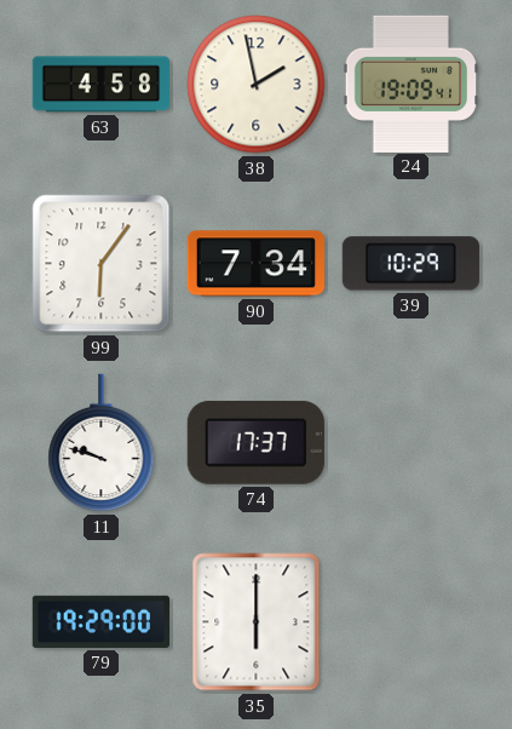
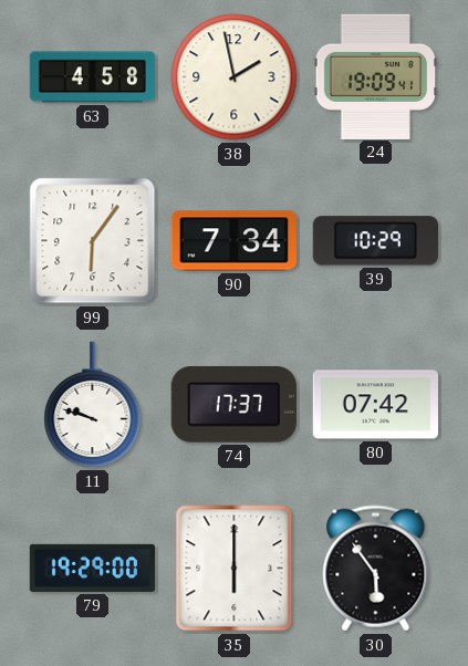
80: none -> 07:42 (375, 405)
30: none -> 5:54 (376, 569)
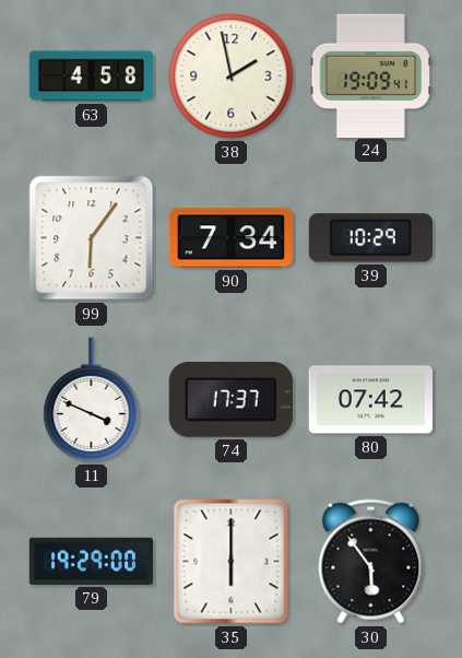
11: 9:48 -> 3:49 (92, 400)
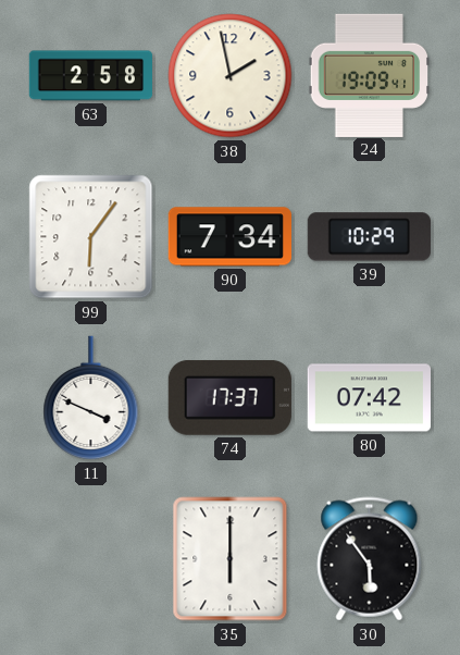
63: 4:58 -> 2:58 (90, 76)
79: 19:29 -> none (91, 561)
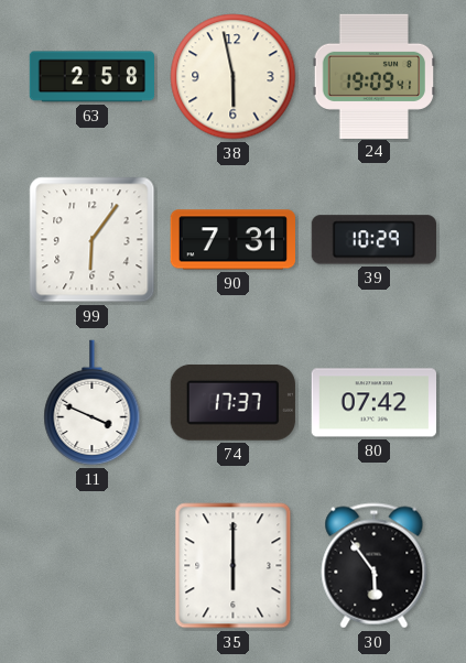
38: 1:58 -> 5:58 (234, 77)
90: 7:34 -> 7:31 (232, 240)
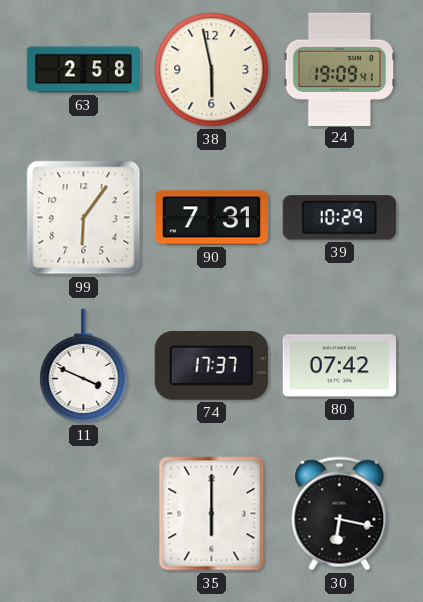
30: 5:54 -> 6:17 (340, 514)
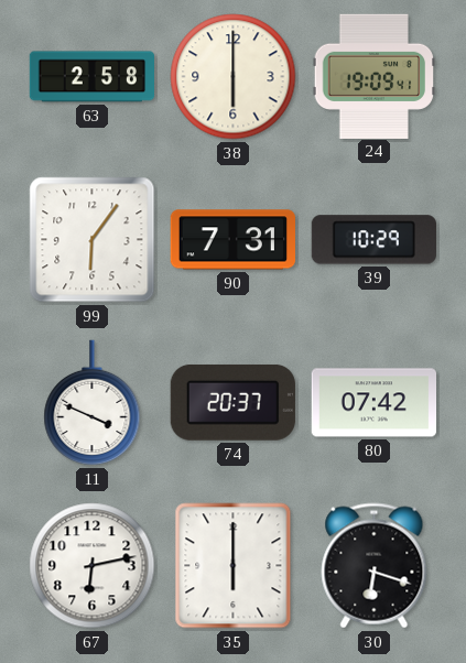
38: 5:58 -> 6:00 (234, 77)
74: 17:37 -> 20:37 (232, 402)
67: none -> 6:13 (93, 566)
30: 6:17 -> 6:18 (375, 566)
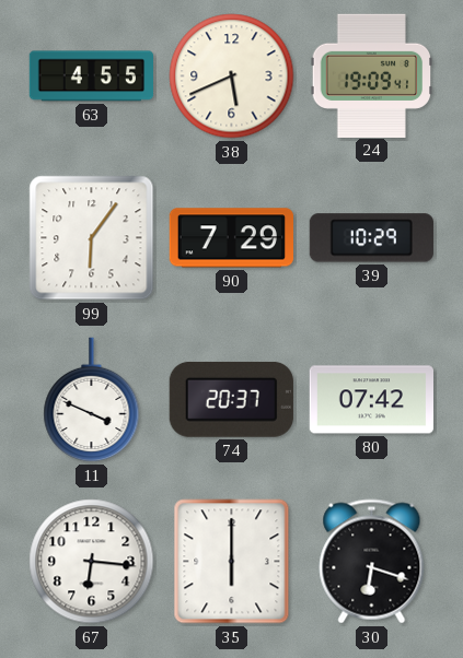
63: 2:58 -> 4:55 (91, 77)
38: 6:00 -> 5:41 (232, 77)
90: 7:31 -> 7:29 (231, 238)
67: 6:13 -> 6:16 (92, 562)
